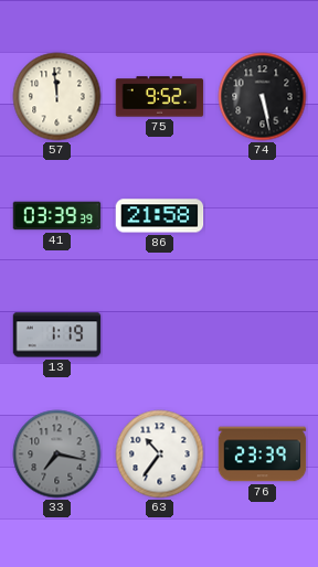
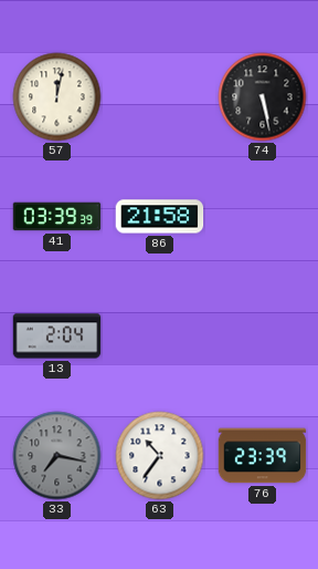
57: 11:59 -> 12:02 (57, 97)
75: 9:52 -> none (160, 97)
13: 1:19 -> 2:04 (57, 337)
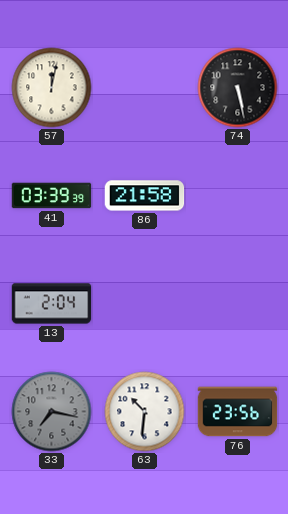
63: 10:36 -> 10:31 (145, 412)
76: 23:39 -> 23:56 (238, 412)
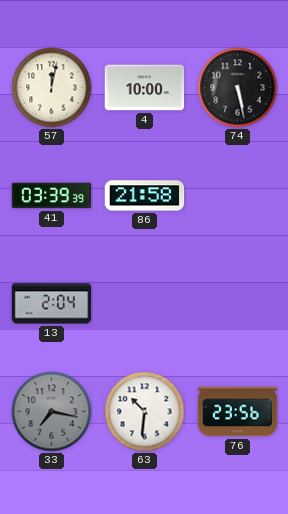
4: none -> 10:00 (145, 88)
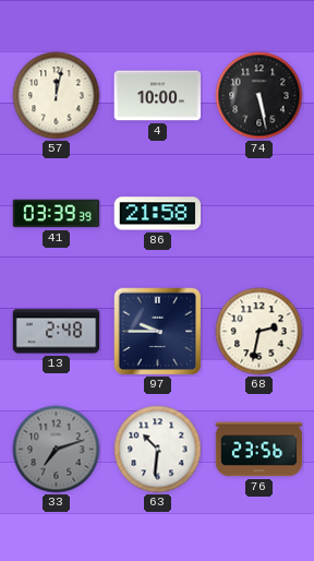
13: 2:04 -> 2:48 (57, 332)
97: none -> 9:45 (158, 332)
68: none -> 2:32 (259, 332)
33: 7:17 -> 7:12 (57, 450)
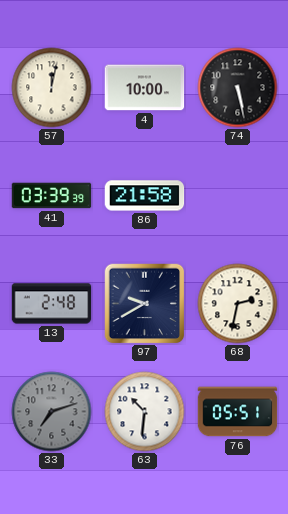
97: 9:45 -> 9:40 (145, 304)
76: 23:56 -> 05:51 (238, 412)
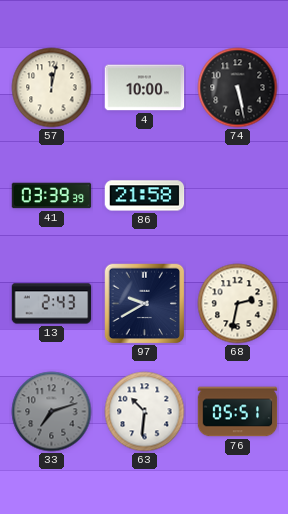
13: 2:48 -> 2:43 (52, 304)
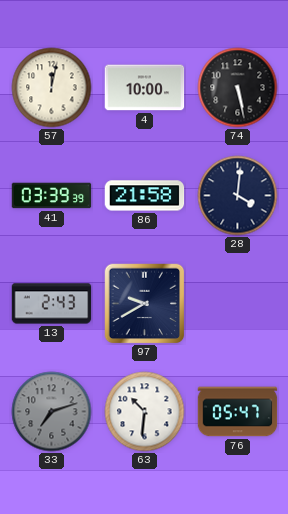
28: none -> 4:01 (238, 196)
68: 2:32 -> none (238, 304)
76: 05:51 -> 05:47 (238, 412)
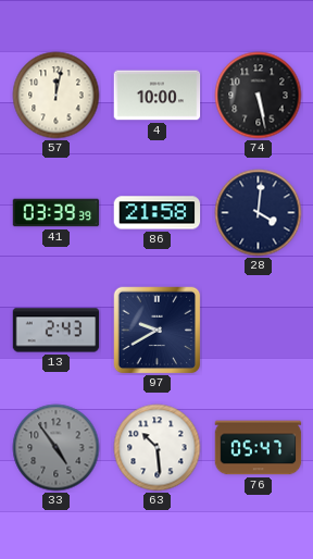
33: 7:12 -> 4:54 (57, 448)
63: 10:31 -> 10:29 (158, 448)
